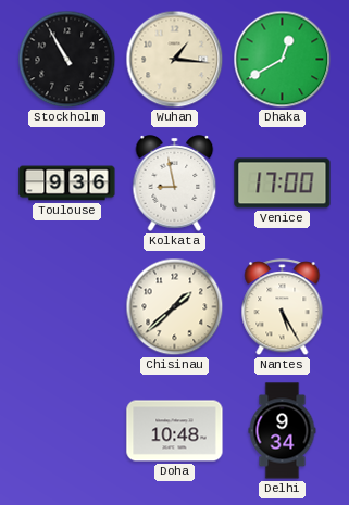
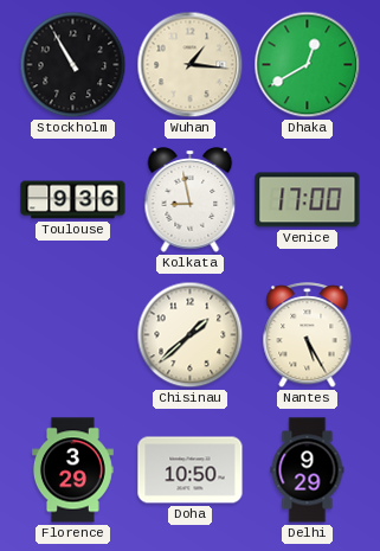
Florence: none -> 3:29 (72, 470)
Doha: 10:48 -> 10:50 (191, 470)
Delhi: 9:34 -> 9:29 (308, 470)
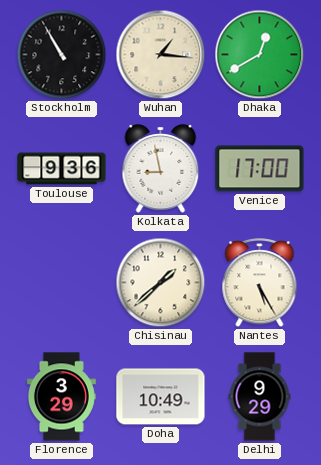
Doha: 10:50 -> 10:49 (161, 397)
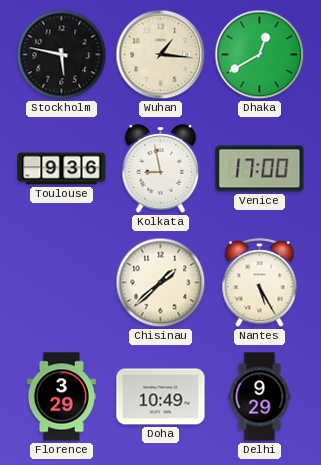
Stockholm: 10:55 -> 5:47 (62, 55)
